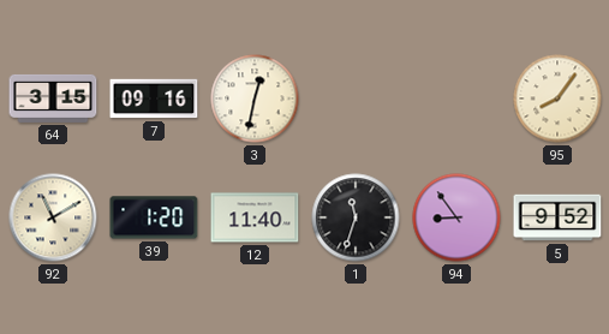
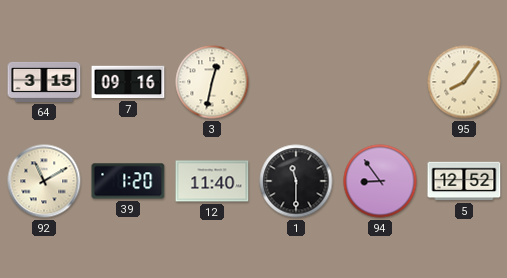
1: 11:33 -> 11:30 (296, 181)
5: 9:52 -> 12:52 (464, 181)
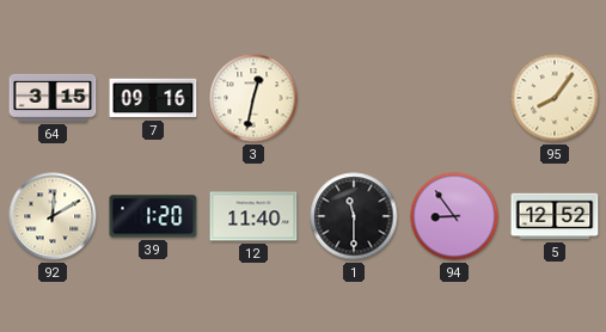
92: 11:10 -> 12:10 (53, 216)
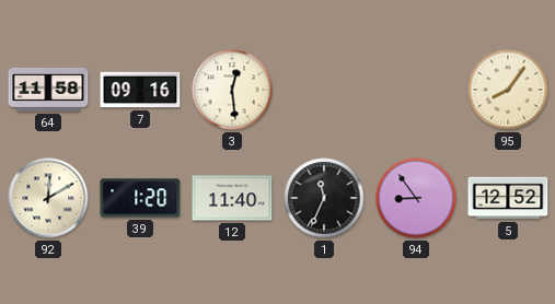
64: 3:15 -> 11:58 (48, 90)
3: 12:32 -> 12:29 (232, 90)
1: 11:30 -> 11:34 (324, 198)
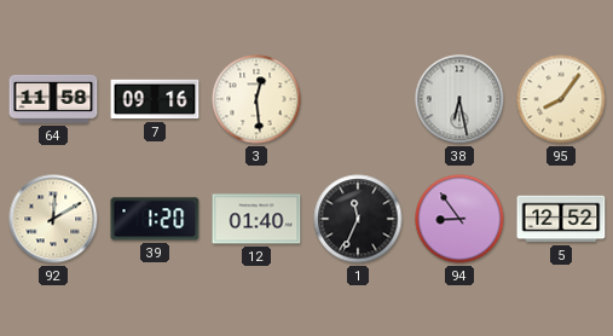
38: none -> 6:28 (459, 99)
12: 11:40 -> 01:40 (256, 219)
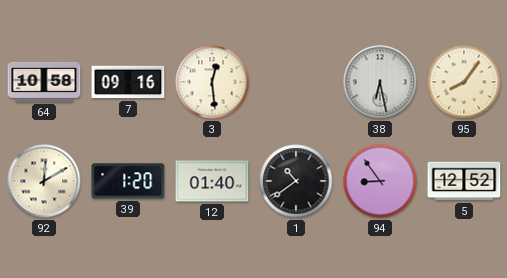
64: 11:58 -> 10:58 (44, 82)
1: 11:34 -> 10:39 (296, 181)
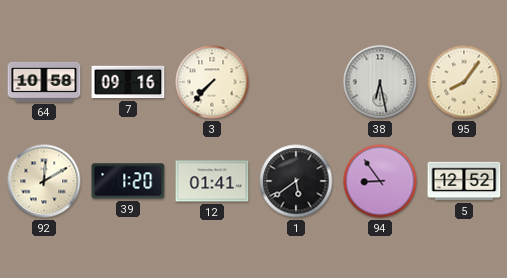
3: 12:29 -> 7:37 (212, 82)
12: 01:40 -> 01:41 (212, 181)
1: 10:39 -> 5:39 (296, 181)
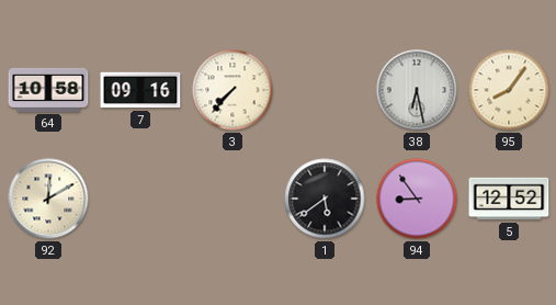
39: 1:20 -> none (128, 181)
12: 01:41 -> none (212, 181)
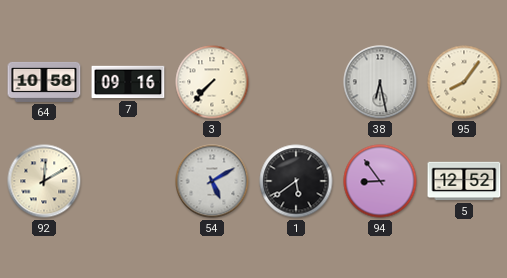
54: none -> 5:10 (212, 181)
